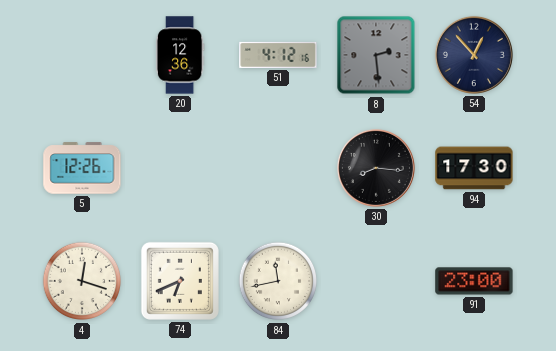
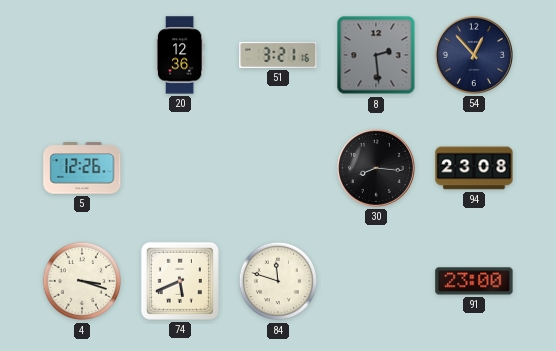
51: 4:12 -> 3:21 (278, 55)
94: 17:30 -> 23:08 (474, 168)
4: 12:18 -> 3:18 (82, 281)
74: 6:41 -> 5:41 (180, 281)
84: 11:43 -> 11:48 (278, 281)
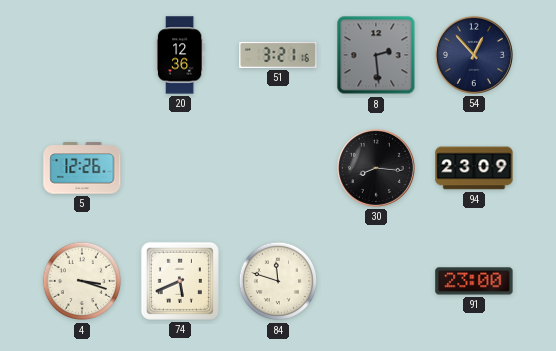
94: 23:08 -> 23:09 (474, 168)
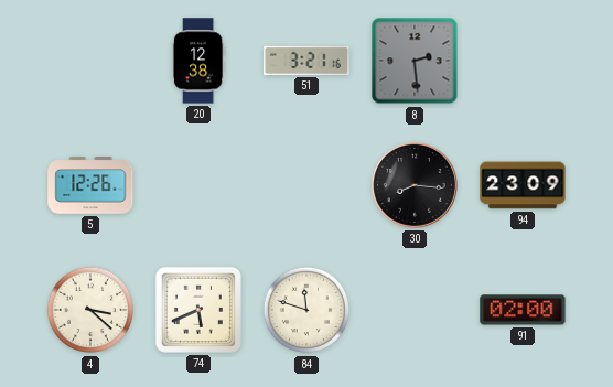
20: 12:36 -> 12:38 (198, 61)
54: 12:53 -> none (474, 55)
4: 3:18 -> 3:22 (90, 310)
91: 23:00 -> 02:00 (523, 310)
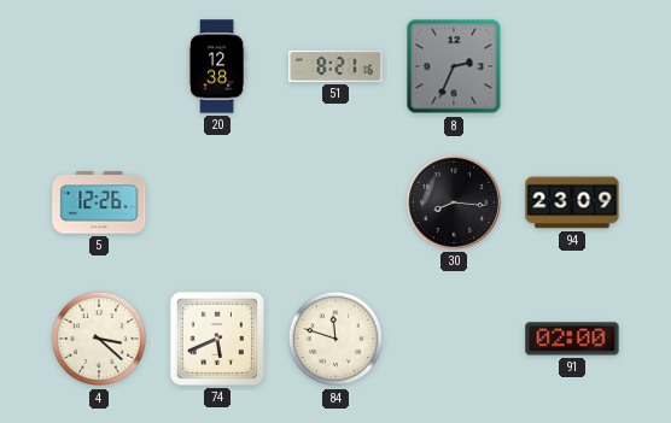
51: 3:21 -> 8:21 (335, 66)
8: 2:29 -> 2:34 (454, 66)
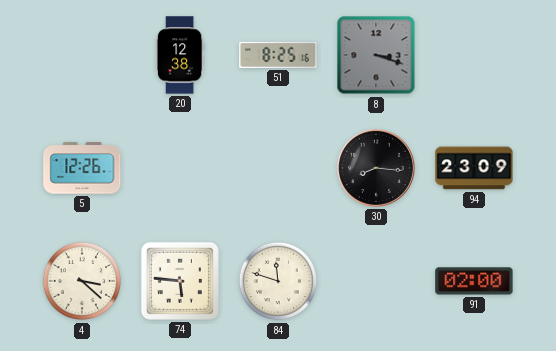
51: 8:21 -> 8:25 (278, 55)
8: 2:34 -> 3:18 (376, 55)
74: 5:41 -> 5:46 (180, 281)
